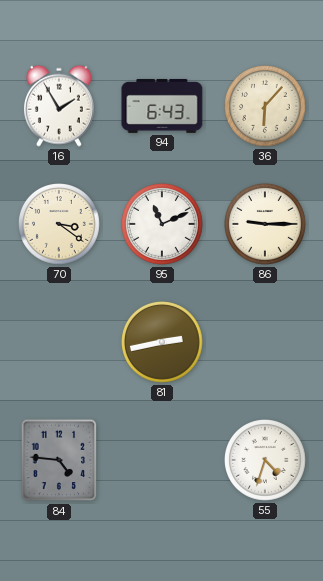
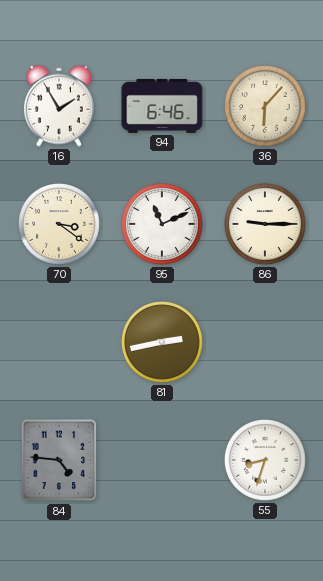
94: 6:43 -> 6:46 (162, 106)
55: 4:33 -> 8:33 (266, 461)
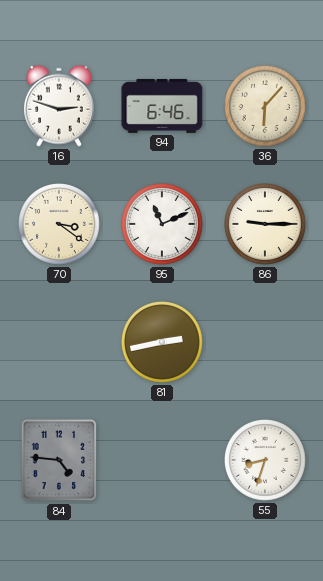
16: 1:55 -> 2:48 (59, 106)
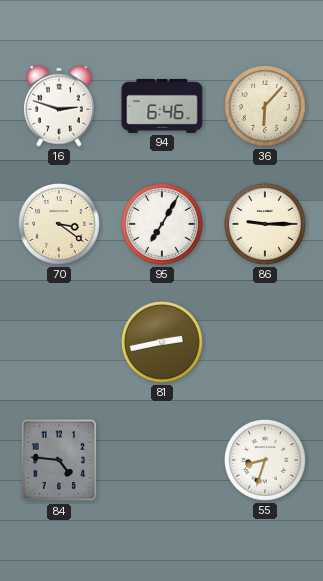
95: 11:11 -> 7:05 (163, 225)
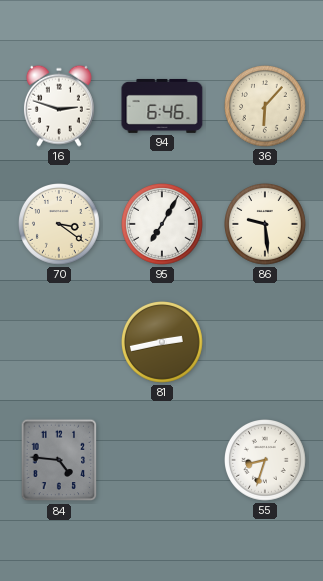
86: 9:15 -> 9:29 (266, 225)
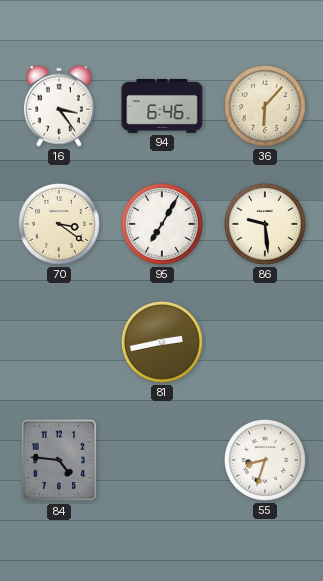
16: 2:48 -> 3:24 (59, 106)
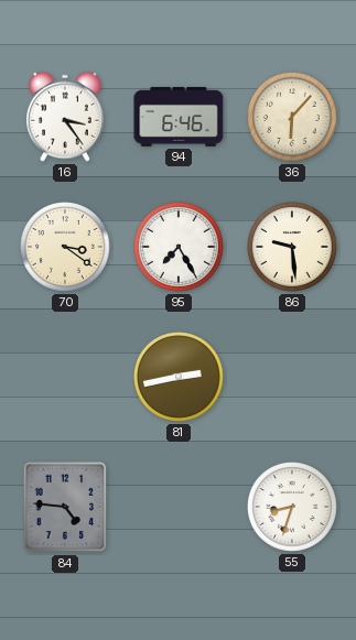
95: 7:05 -> 7:25 (180, 248)
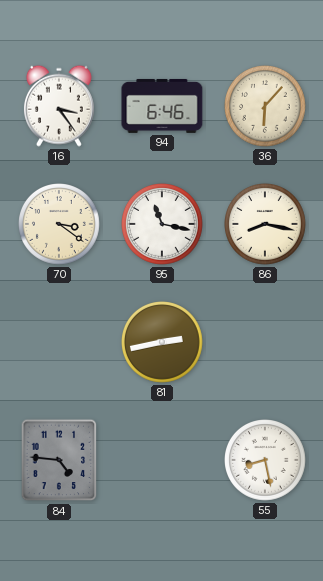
95: 7:25 -> 11:17 (163, 225)
86: 9:29 -> 8:17 (266, 225)
55: 8:33 -> 8:28 (266, 461)
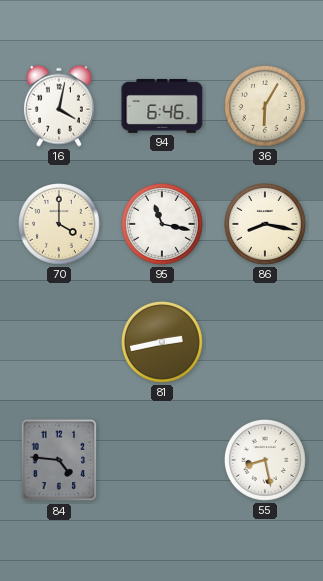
16: 3:24 -> 4:02 (59, 106)
36: 6:07 -> 6:05 (266, 107)
70: 3:21 -> 4:00 (60, 225)
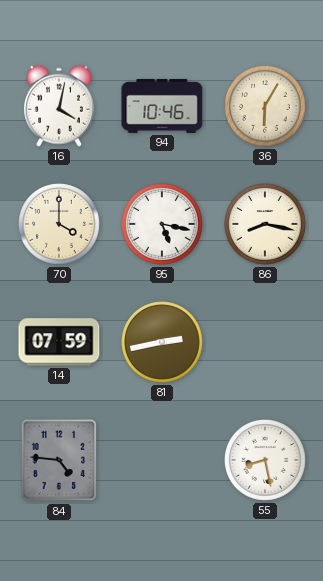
94: 6:46 -> 10:46 (162, 106)
95: 11:17 -> 5:17 (163, 225)
14: none -> 07:59 (59, 342)
